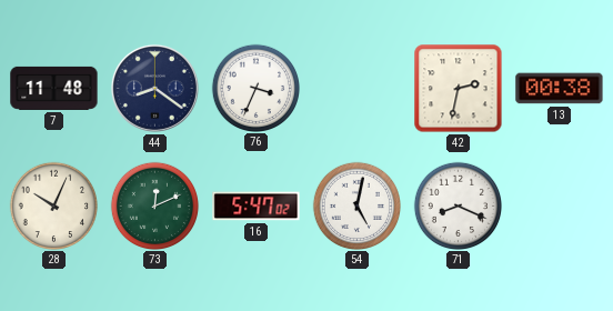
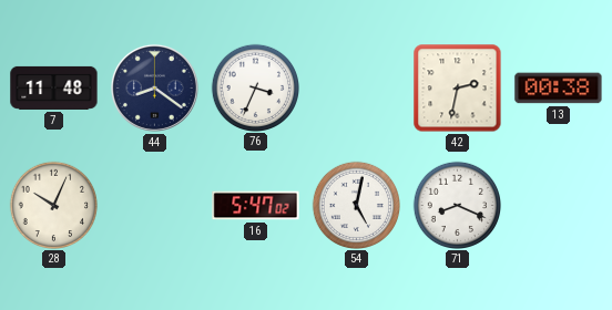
73: 12:11 -> none (154, 205)
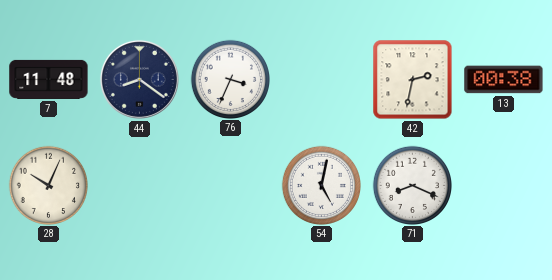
16: 5:47 -> none (256, 206)
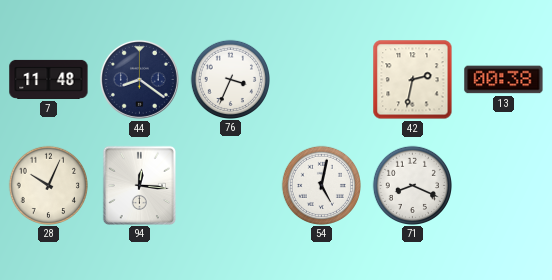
94: none -> 12:16 (139, 185)
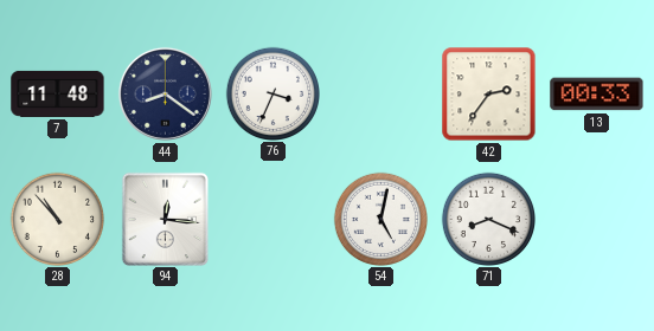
42: 2:32 -> 2:36 (489, 95)
13: 00:38 -> 00:33 (597, 95)
28: 10:04 -> 10:53 (57, 219)
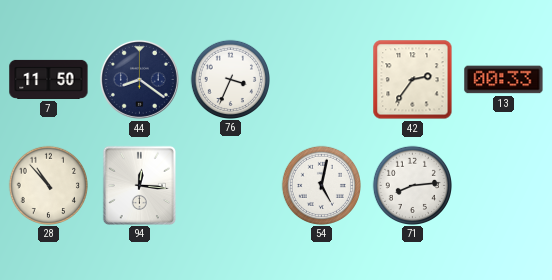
7: 11:48 -> 11:50 (49, 79)
71: 8:19 -> 8:14 (412, 185)
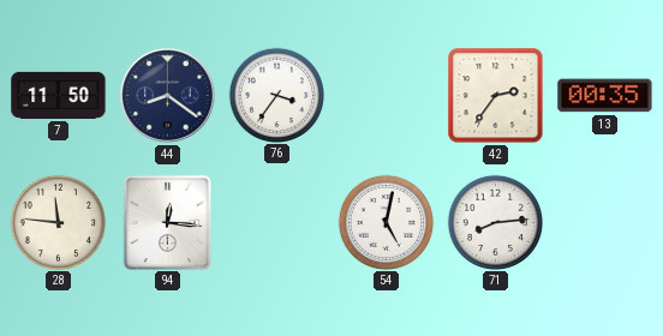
76: 3:34 -> 3:36 (276, 95)
13: 00:33 -> 00:35 (605, 96)
28: 10:53 -> 11:46 (58, 222)
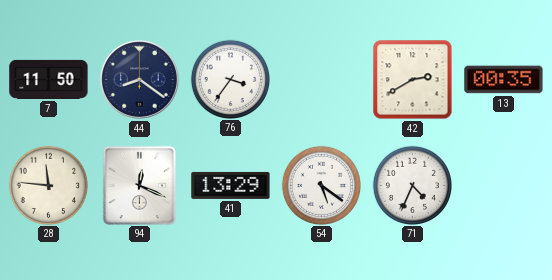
42: 2:36 -> 2:40 (413, 80)
94: 12:16 -> 12:19 (139, 185)
41: none -> 13:29 (231, 185)
54: 5:02 -> 5:21 (321, 185)
71: 8:14 -> 4:34 (412, 185)
